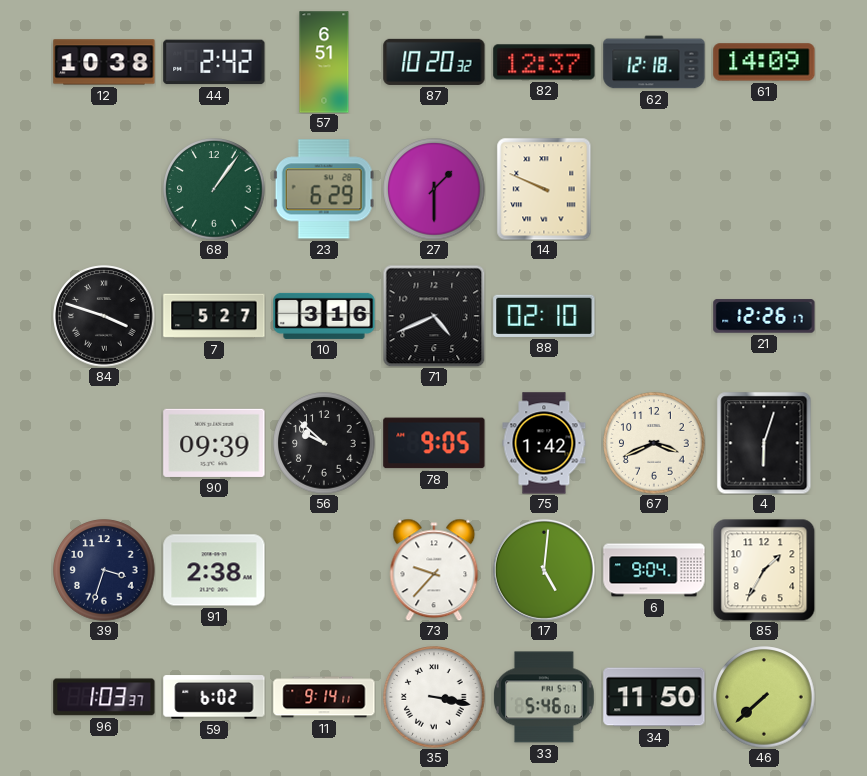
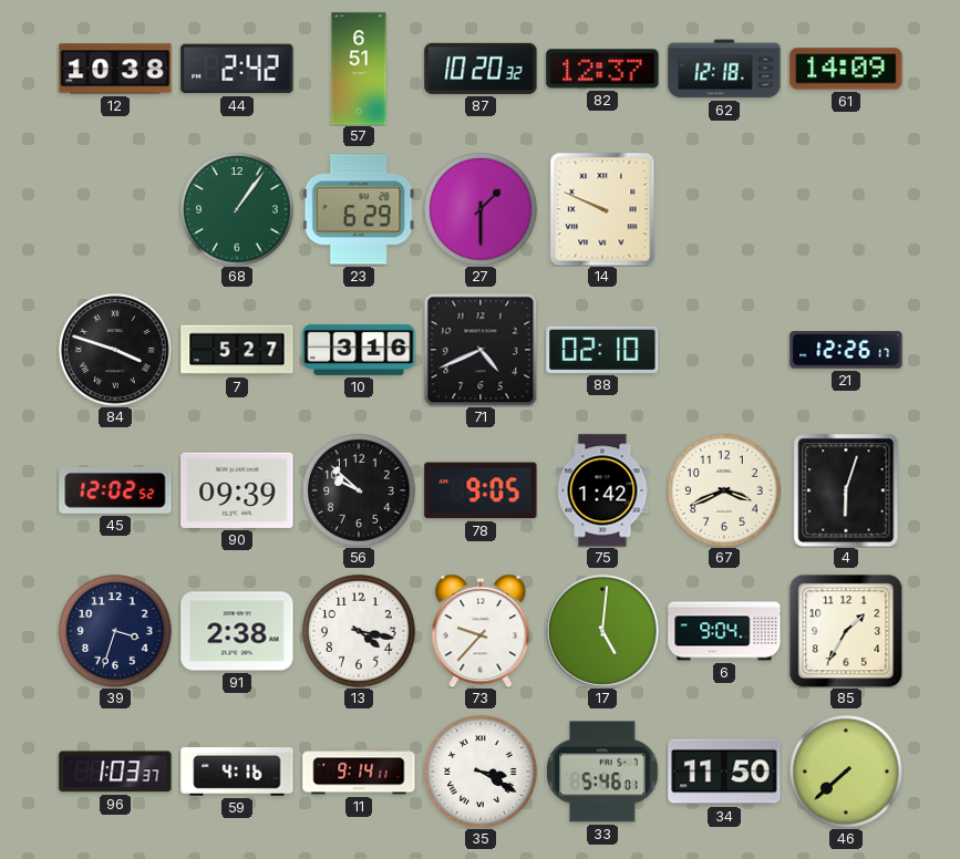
45: none -> 12:02 (115, 490)
13: none -> 4:17 (359, 631)
59: 6:02 -> 4:16 (237, 772)
35: 3:17 -> 3:20 (481, 772)
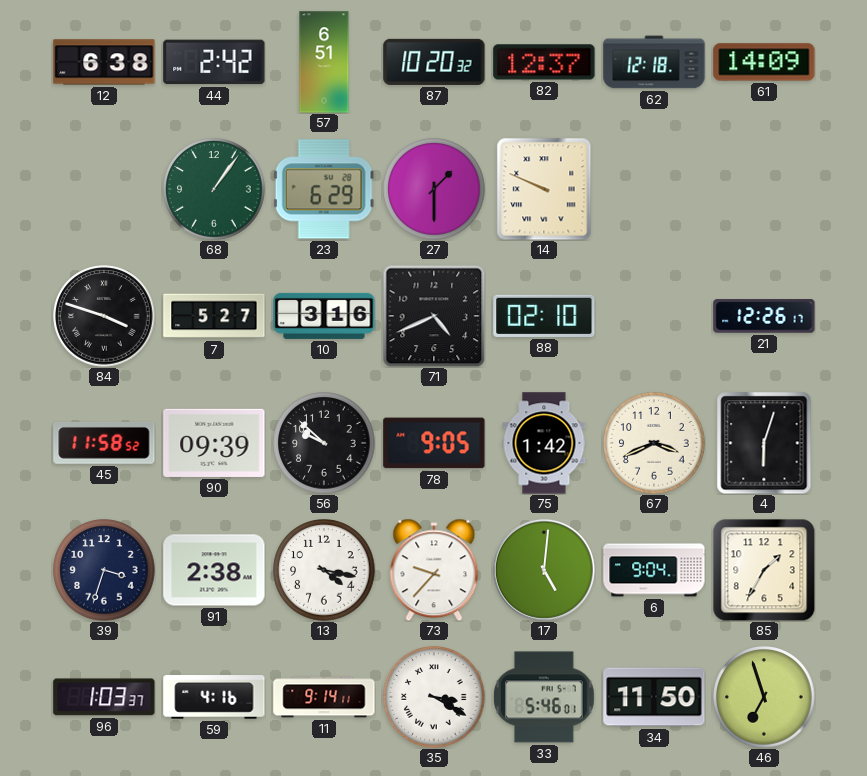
12: 10:38 -> 6:38 (104, 62)
45: 12:02 -> 11:58 (104, 443)
46: 7:38 -> 6:57 (764, 697)
